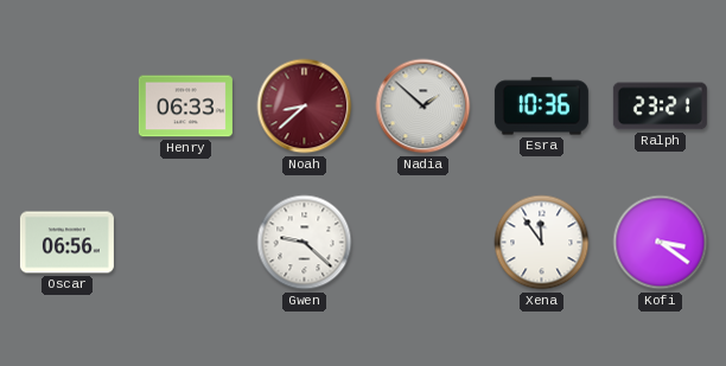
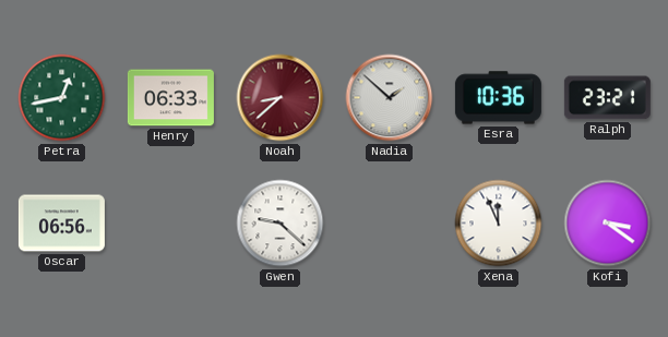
Petra: none -> 12:43 (62, 98)
Xena: 11:54 -> 11:56 (499, 224)
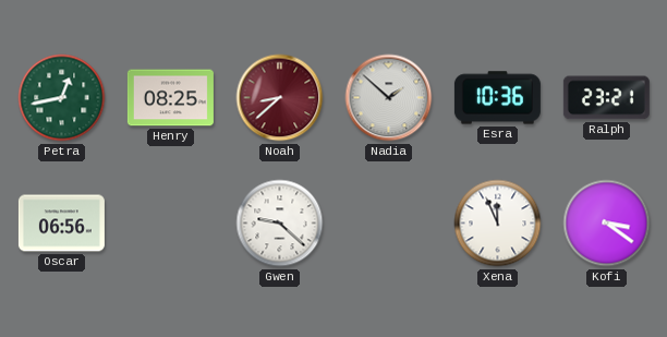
Henry: 06:33 -> 08:25 (170, 98)
